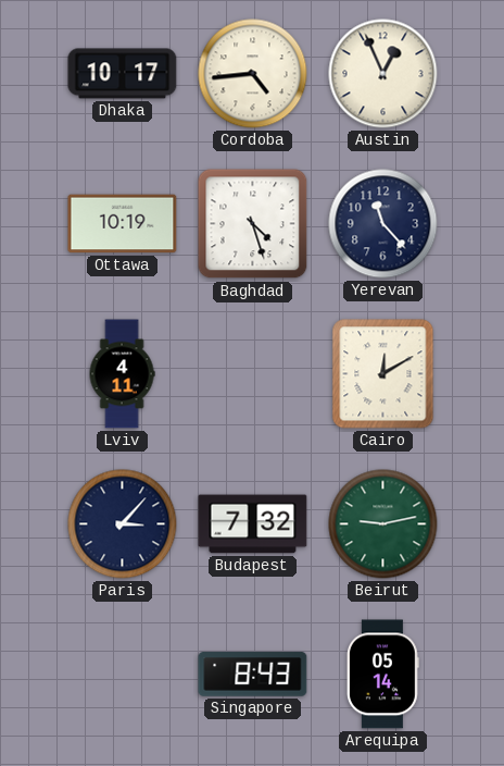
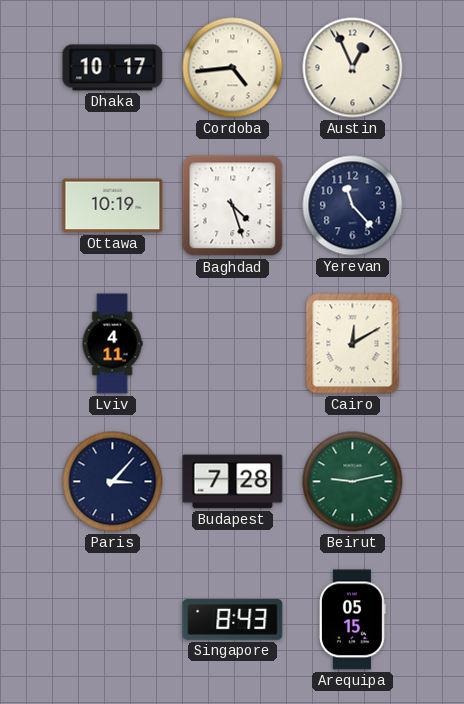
Budapest: 7:32 -> 7:28 (233, 482)
Arequipa: 05:14 -> 05:15 (352, 620)
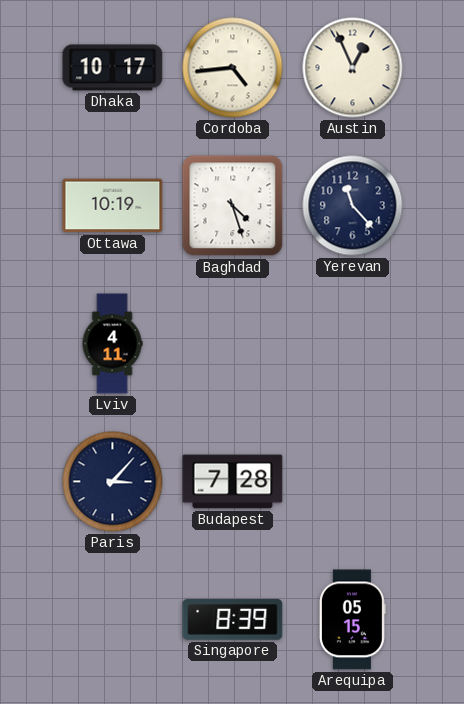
Cairo: 12:10 -> none (353, 344)
Beirut: 9:13 -> none (353, 482)
Singapore: 8:43 -> 8:39 (233, 620)
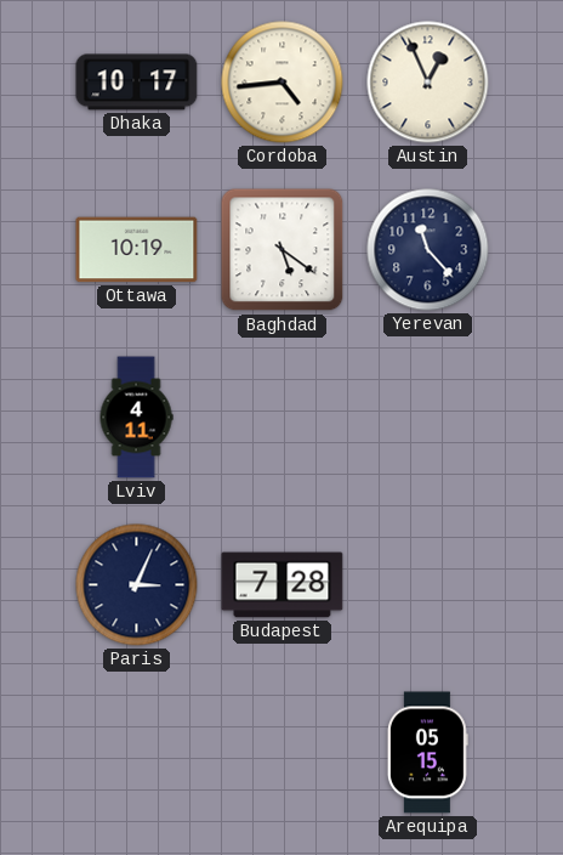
Baghdad: 4:27 -> 5:21 (283, 250)
Paris: 3:07 -> 3:04 (137, 585)
Singapore: 8:39 -> none (233, 620)
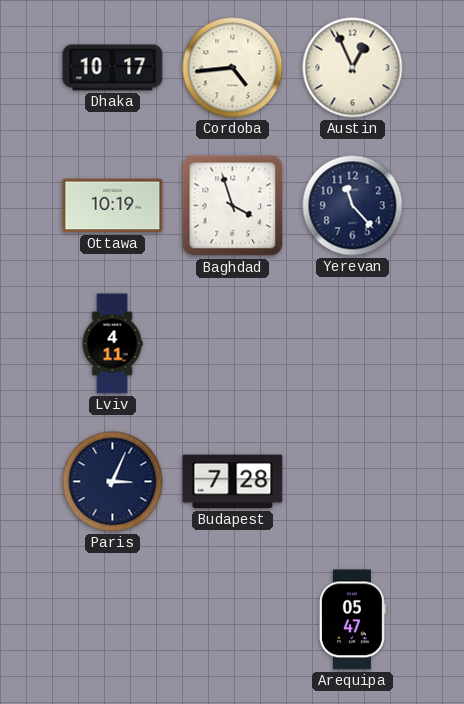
Baghdad: 5:21 -> 3:57 (233, 206)
Arequipa: 05:15 -> 05:47 (352, 620)
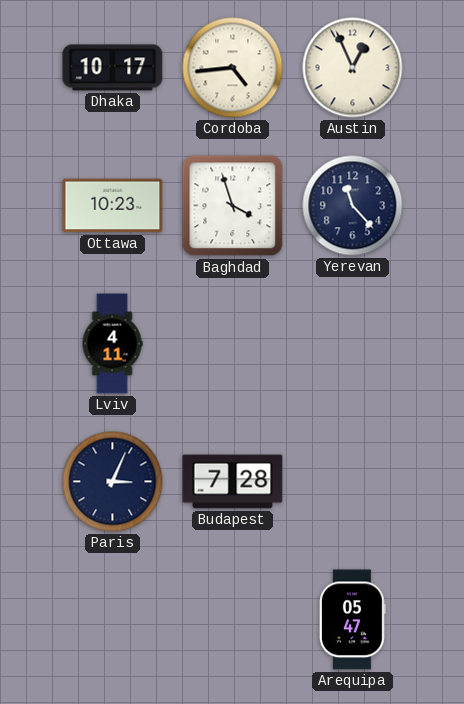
Ottawa: 10:19 -> 10:23 (113, 206)
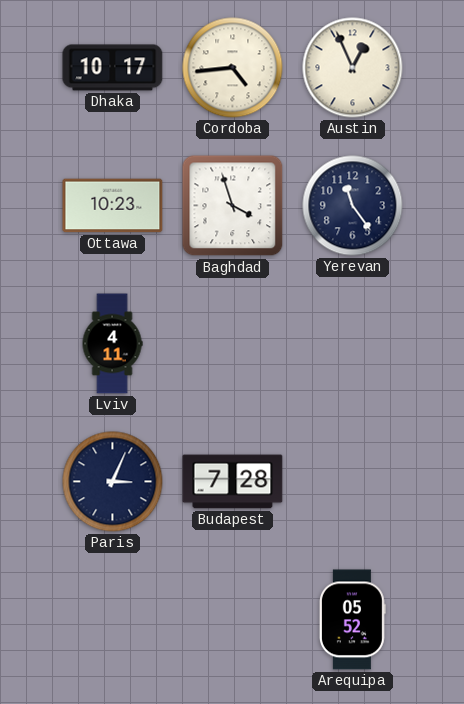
Yerevan: 11:23 -> 11:24 (353, 206)
Arequipa: 05:47 -> 05:52 (352, 620)
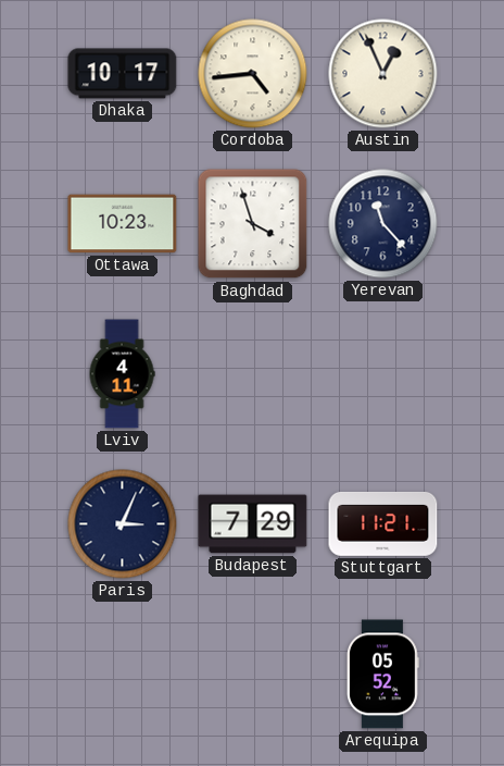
Yerevan: 11:24 -> 11:23 (383, 224)
Budapest: 7:28 -> 7:29 (253, 524)
Stuttgart: none -> 11:21 (383, 524)
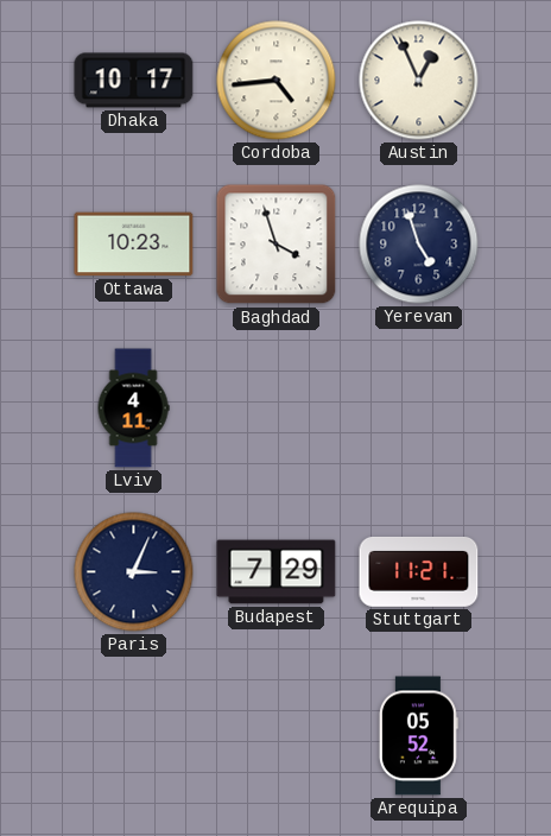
Yerevan: 11:23 -> 4:57 (419, 245)
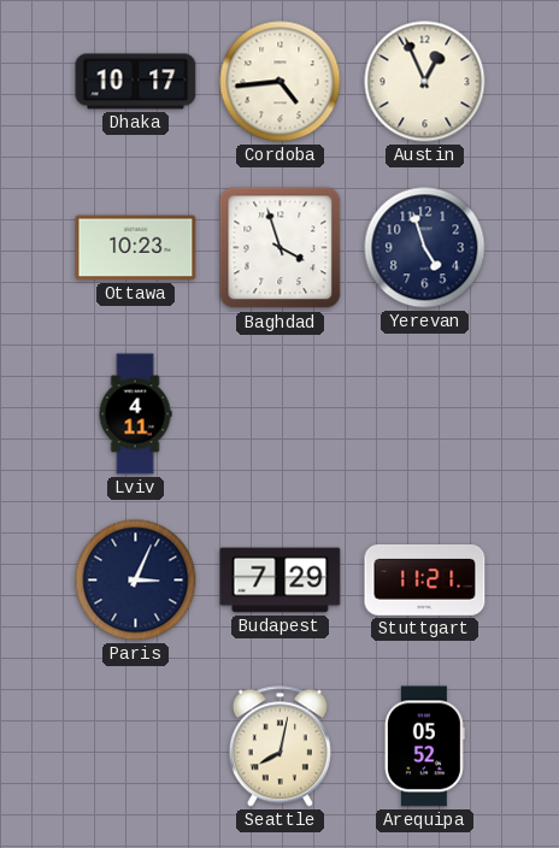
Seattle: none -> 8:02 (279, 747)
